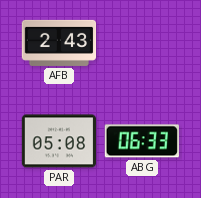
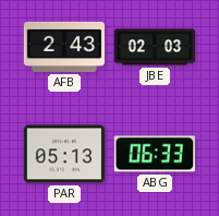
JBE: none -> 02:03 (155, 47)
PAR: 05:08 -> 05:13 (64, 154)
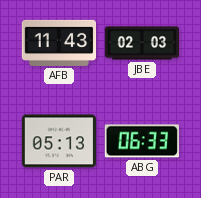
AFB: 2:43 -> 11:43 (59, 43)
